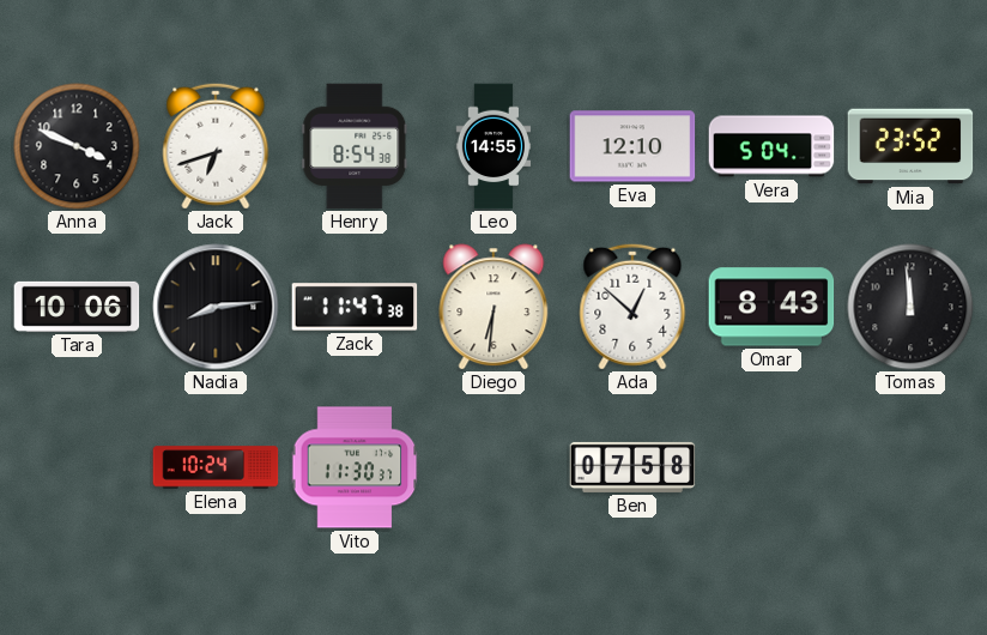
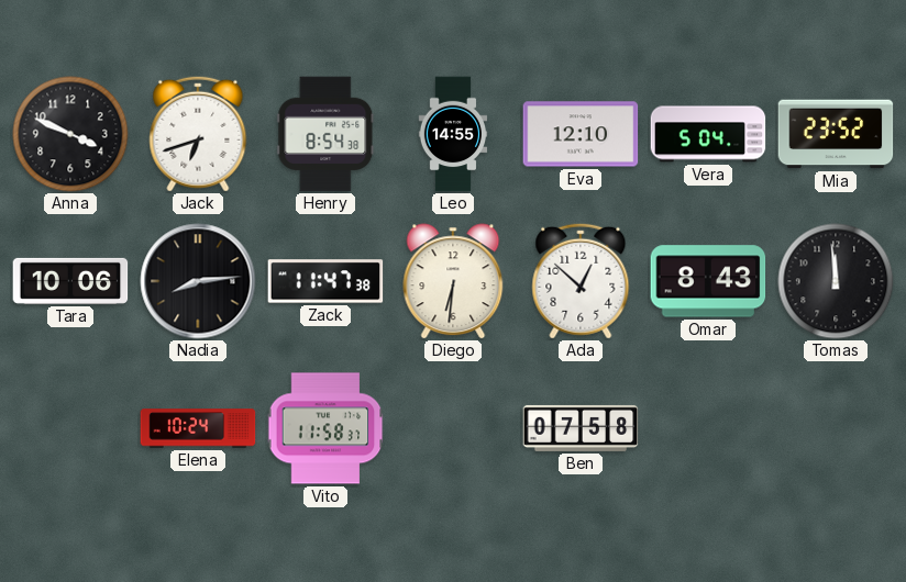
Vito: 11:30 -> 11:58 (325, 428)
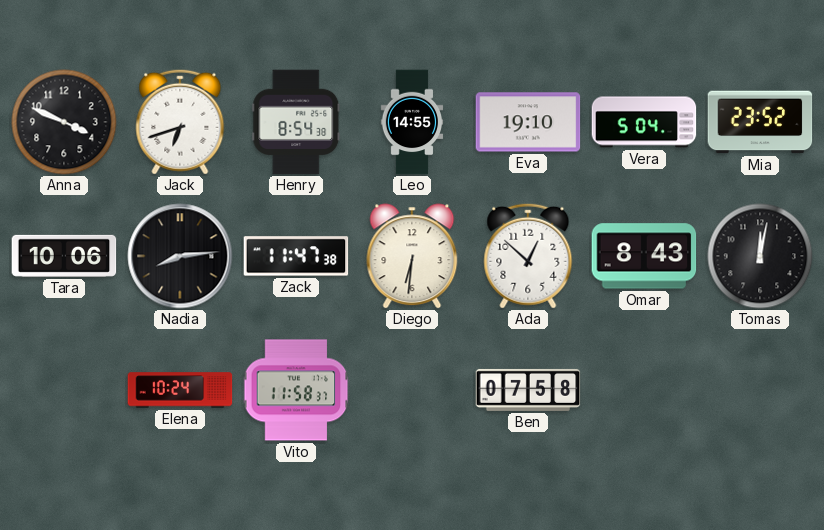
Eva: 12:10 -> 19:10 (528, 122)
Tomas: 11:59 -> 12:02 (760, 256)
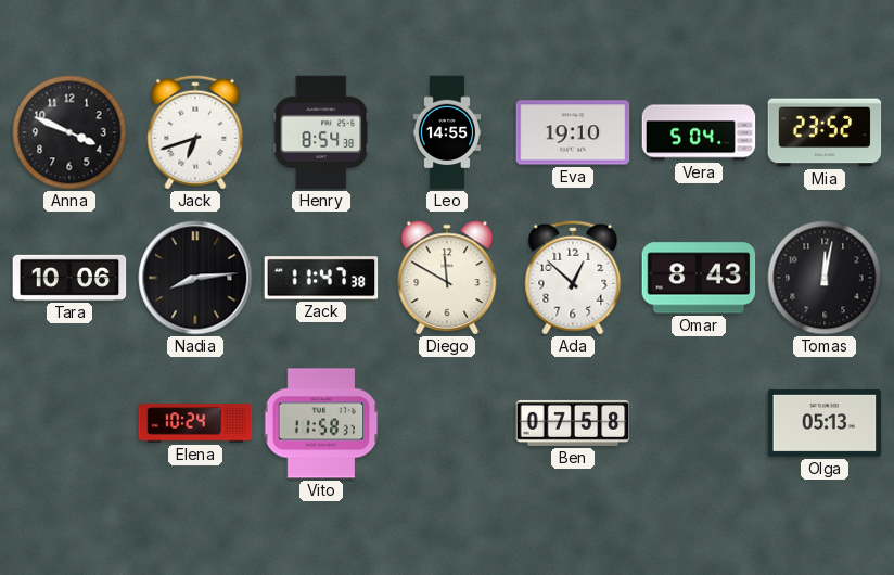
Diego: 6:31 -> 11:50 (447, 278)
Olga: none -> 05:13 (825, 423)
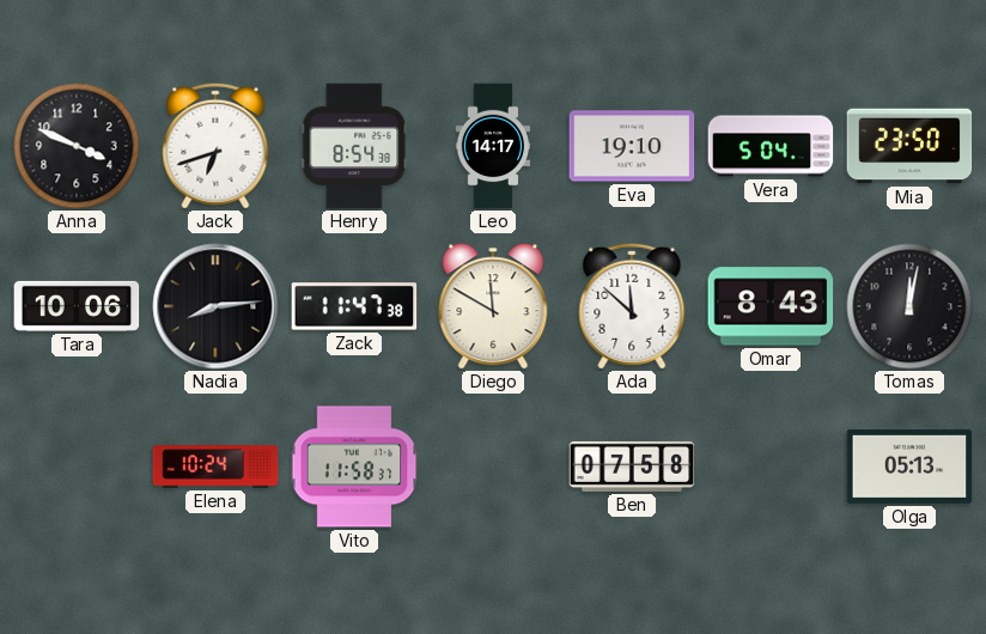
Leo: 14:55 -> 14:17 (493, 146)
Mia: 23:52 -> 23:50 (909, 146)
Ada: 12:52 -> 11:52 (632, 306)
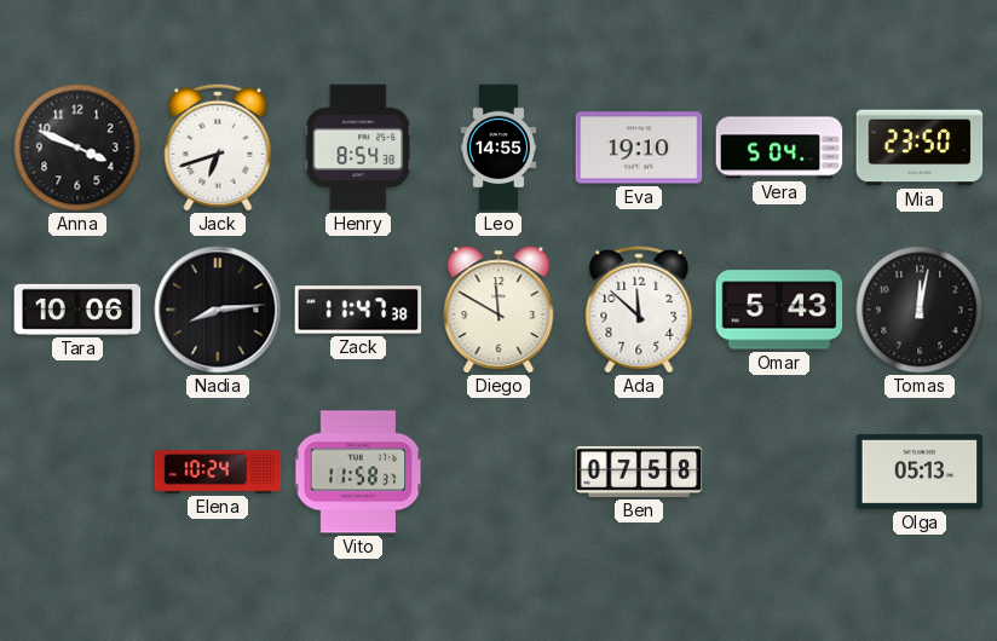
Leo: 14:17 -> 14:55 (499, 148)
Omar: 8:43 -> 5:43 (779, 310)
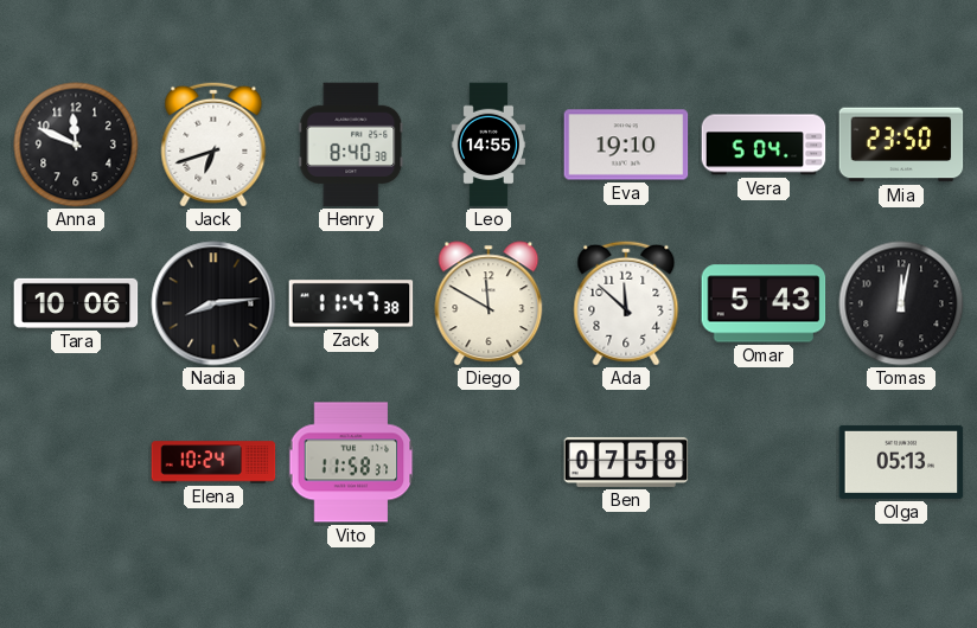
Anna: 3:49 -> 11:49 (76, 145)
Henry: 8:54 -> 8:40 (351, 145)
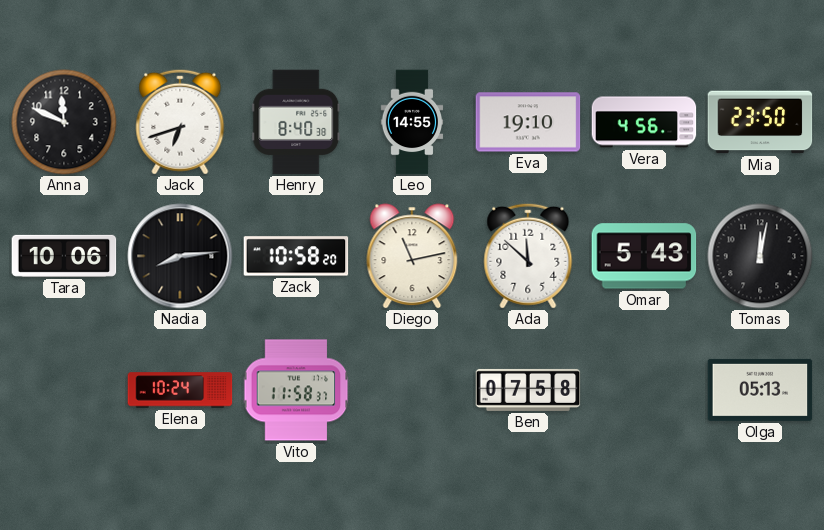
Vera: 5:04 -> 4:56 (644, 122)
Zack: 11:47 -> 10:58 (296, 256)
Diego: 11:50 -> 11:13 (412, 256)
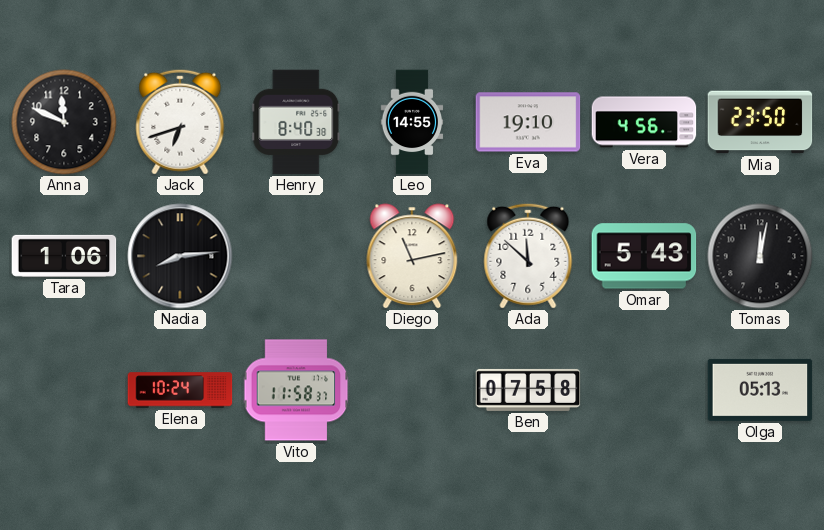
Tara: 10:06 -> 1:06 (64, 256)
Zack: 10:58 -> none (296, 256)
